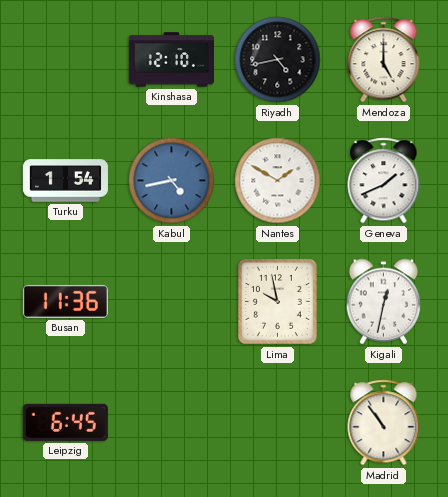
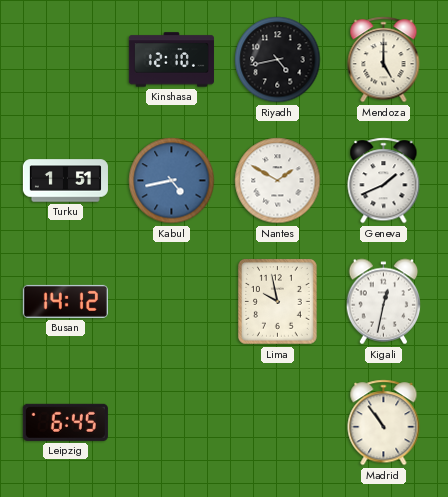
Turku: 1:54 -> 1:51 (65, 181)
Busan: 11:36 -> 14:12 (65, 301)
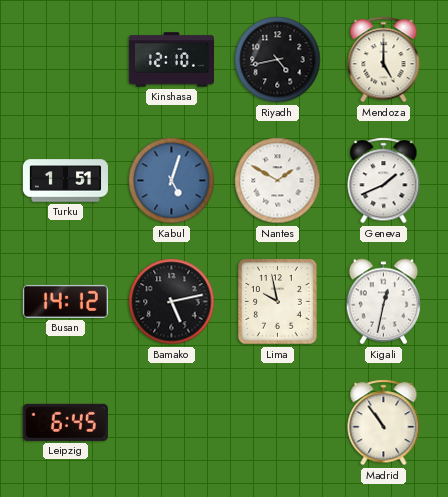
Kabul: 4:43 -> 5:03 (172, 181)
Bamako: none -> 5:13 (172, 302)
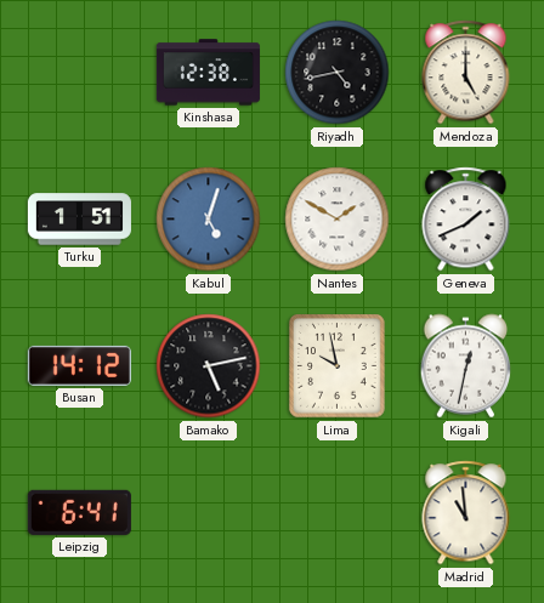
Kinshasa: 12:10 -> 12:38 (208, 73)
Leipzig: 6:45 -> 6:41 (79, 512)
Madrid: 10:54 -> 10:59 (466, 513)
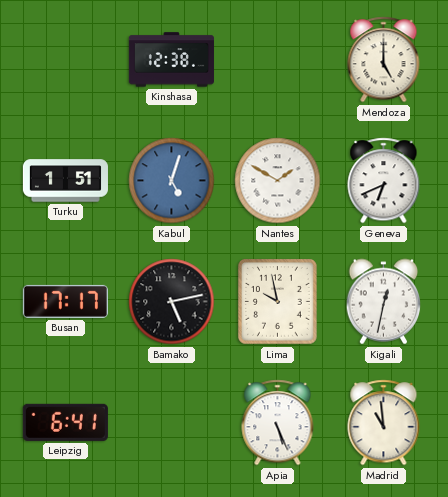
Riyadh: 4:43 -> none (338, 73)
Geneva: 1:41 -> 6:41 (384, 181)
Busan: 14:12 -> 17:17 (65, 301)
Apia: none -> 5:26 (278, 423)
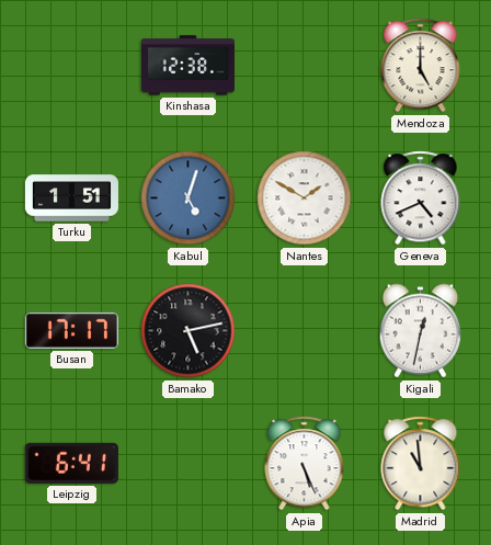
Geneva: 6:41 -> 4:41 (421, 198)
Lima: 9:58 -> none (278, 302)
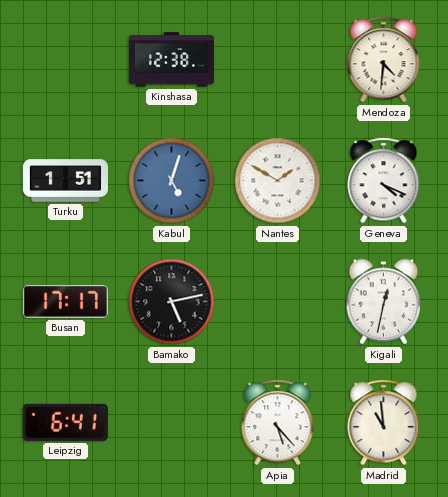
Mendoza: 5:00 -> 4:31 (384, 60)
Geneva: 4:41 -> 4:19 (384, 181)
Apia: 5:26 -> 5:23 (278, 423)
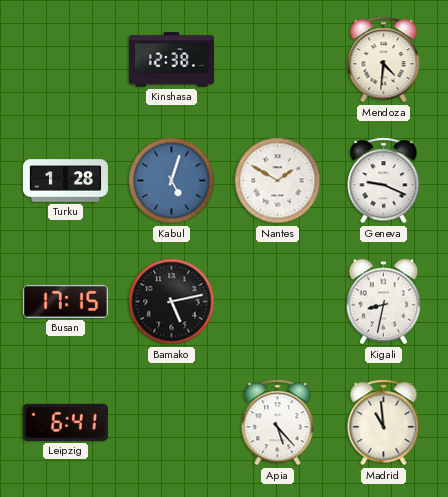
Turku: 1:51 -> 1:28 (65, 181)
Geneva: 4:19 -> 9:19 (384, 181)
Busan: 17:17 -> 17:15 (65, 301)
Kigali: 12:32 -> 8:32 (384, 302)
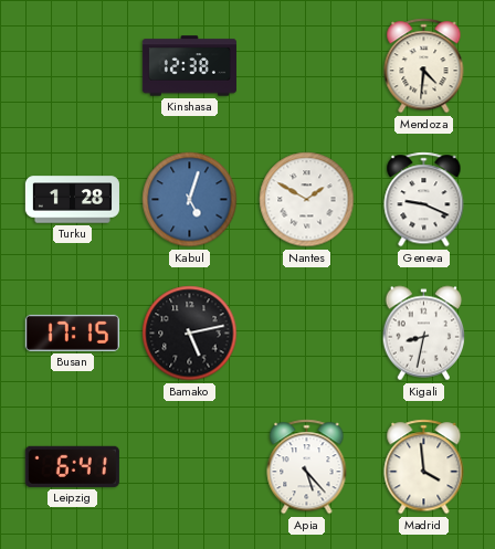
Madrid: 10:59 -> 3:59 (424, 467)
